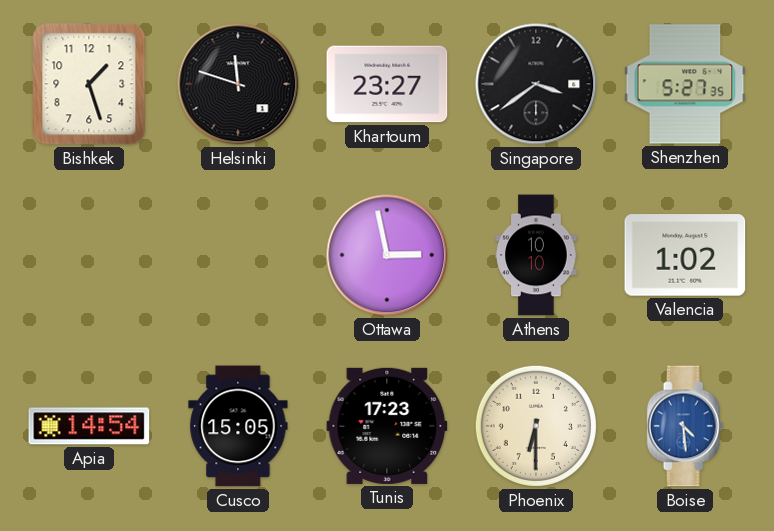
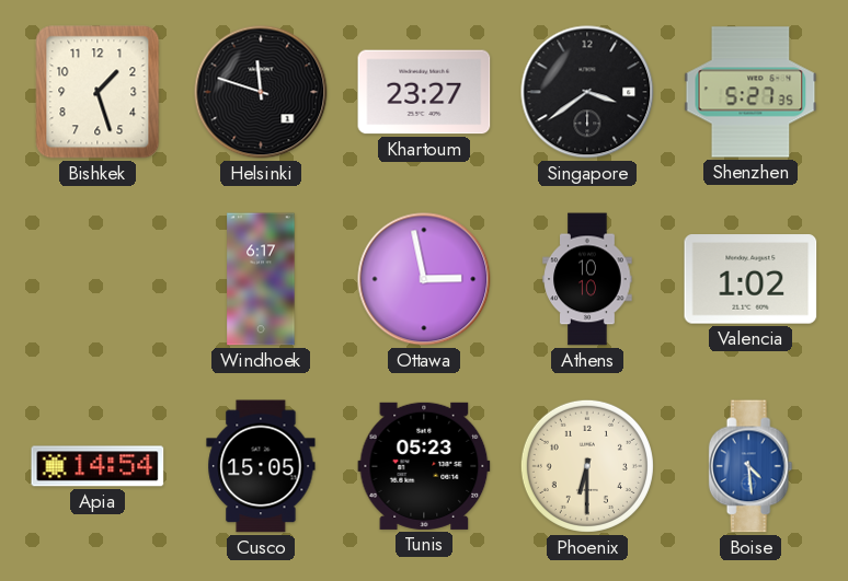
Windhoek: none -> 6:17 (261, 279)
Tunis: 17:23 -> 05:23 (424, 466)
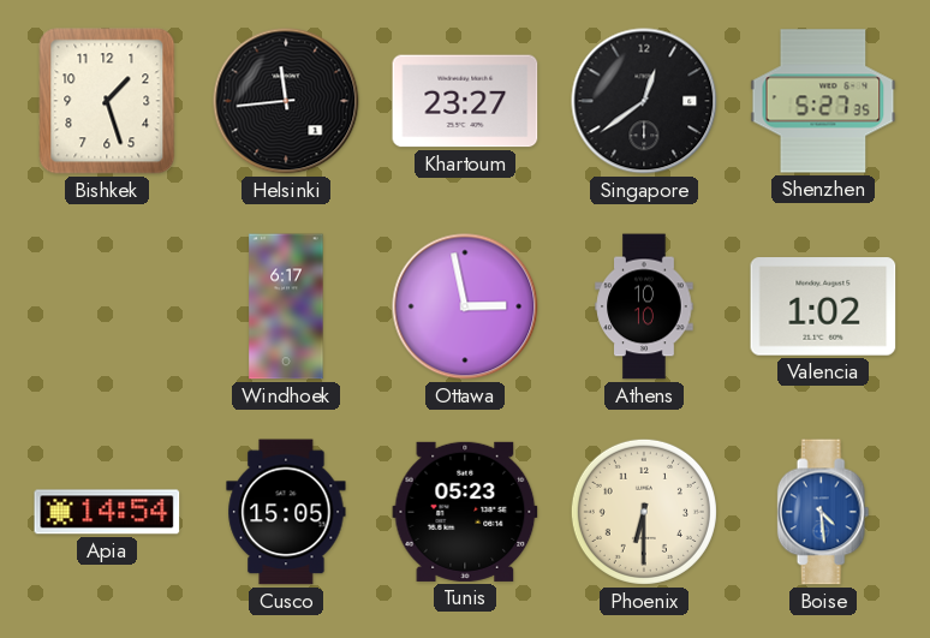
Helsinki: 11:48 -> 11:44 (286, 101)
Singapore: 3:39 -> 12:39 (644, 101)
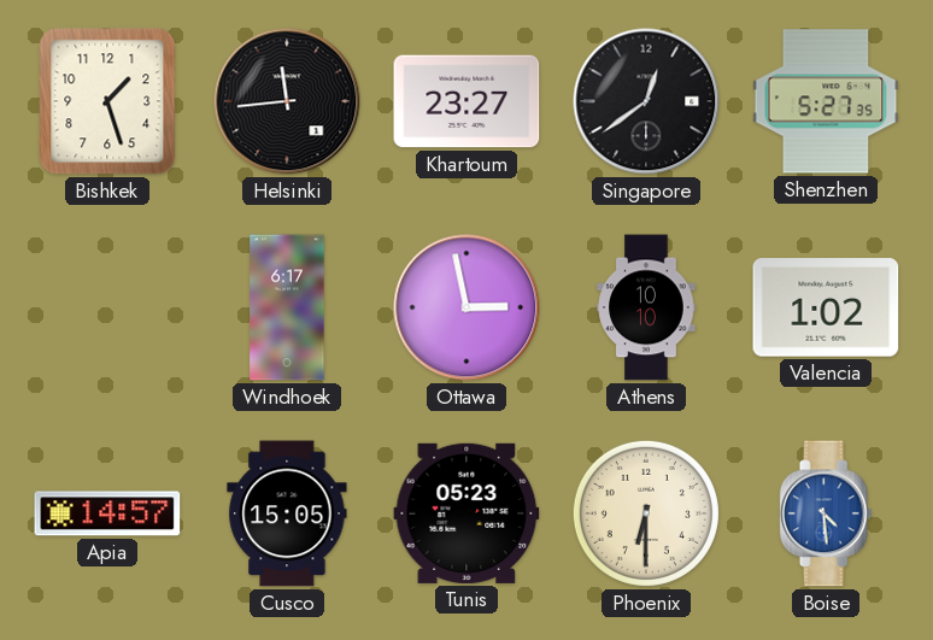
Apia: 14:54 -> 14:57 (107, 513)
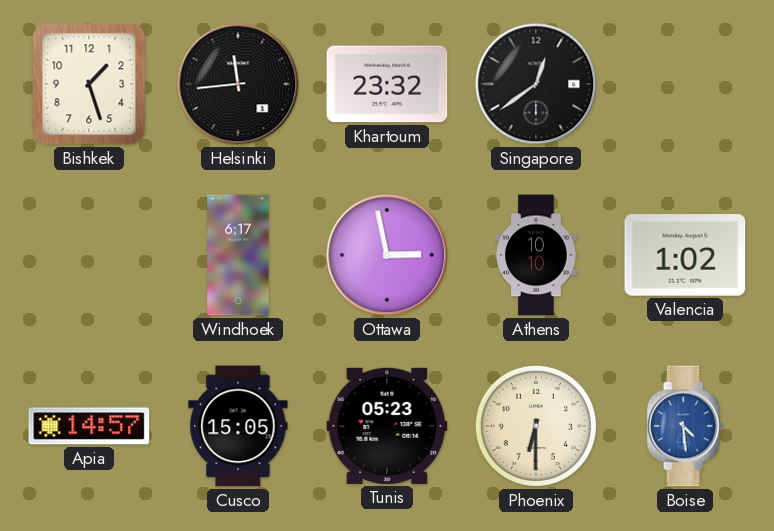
Khartoum: 23:27 -> 23:32 (387, 84)
Shenzhen: 5:27 -> none (826, 101)
